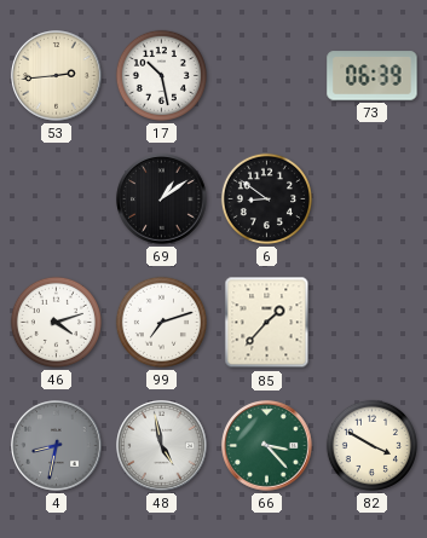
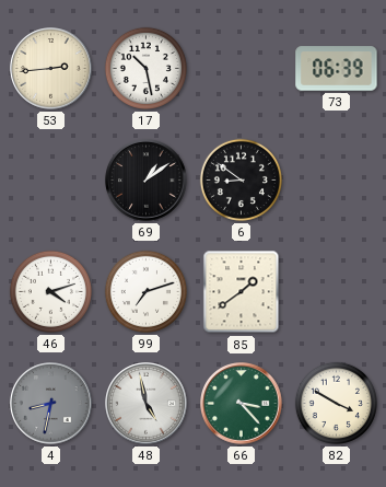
85: 1:37 -> 1:39 (242, 292)
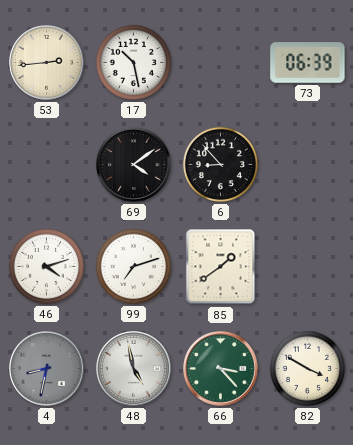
69: 1:09 -> 4:09 (134, 165)
6: 8:51 -> 8:53 (220, 164)
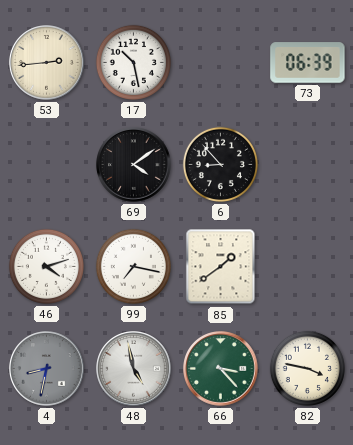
99: 7:12 -> 7:17 (133, 266)
82: 3:50 -> 3:47 (307, 368)
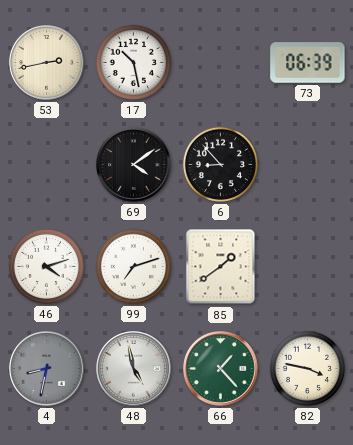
53: 2:44 -> 2:43 (47, 63)
99: 7:17 -> 7:12 (133, 266)
66: 3:23 -> 1:23 (221, 369)
